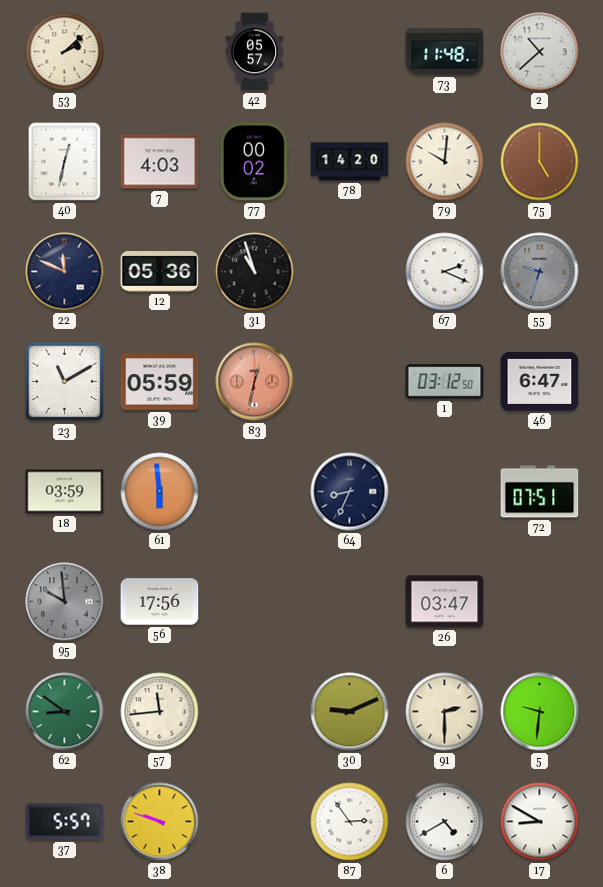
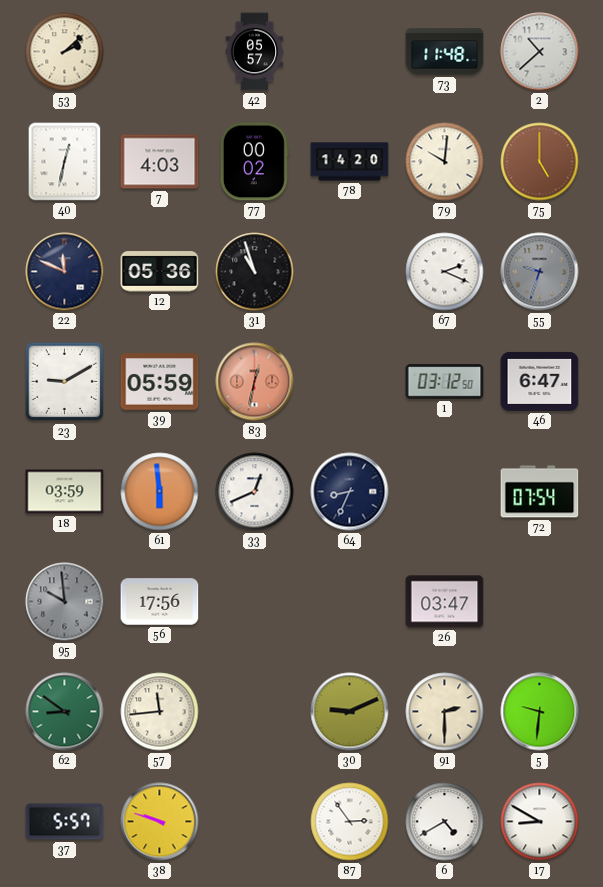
23: 11:10 -> 9:10 (65, 382)
33: none -> 12:41 (255, 492)
72: 07:51 -> 07:54 (540, 492)
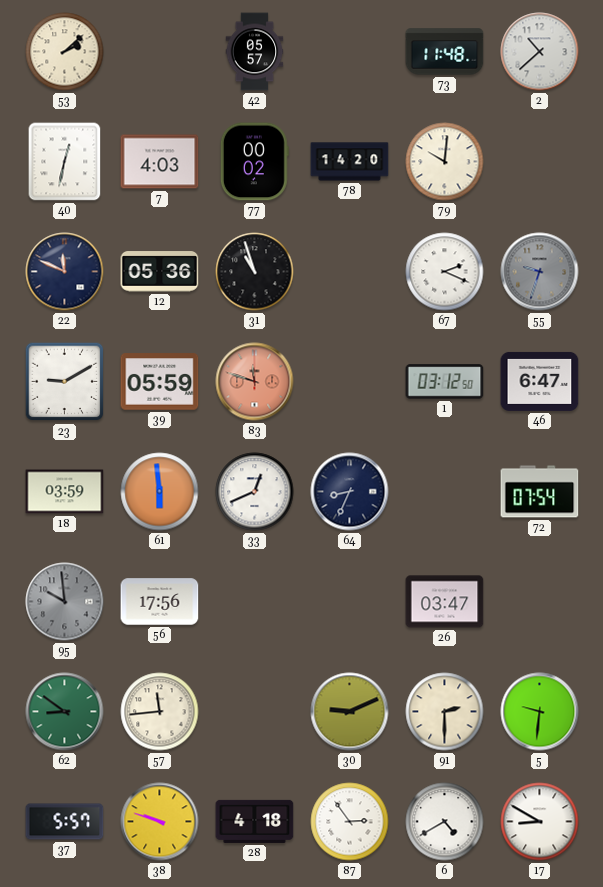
75: 5:00 -> none (540, 162)
83: 12:32 -> 11:48 (255, 382)
28: none -> 4:18 (255, 821)
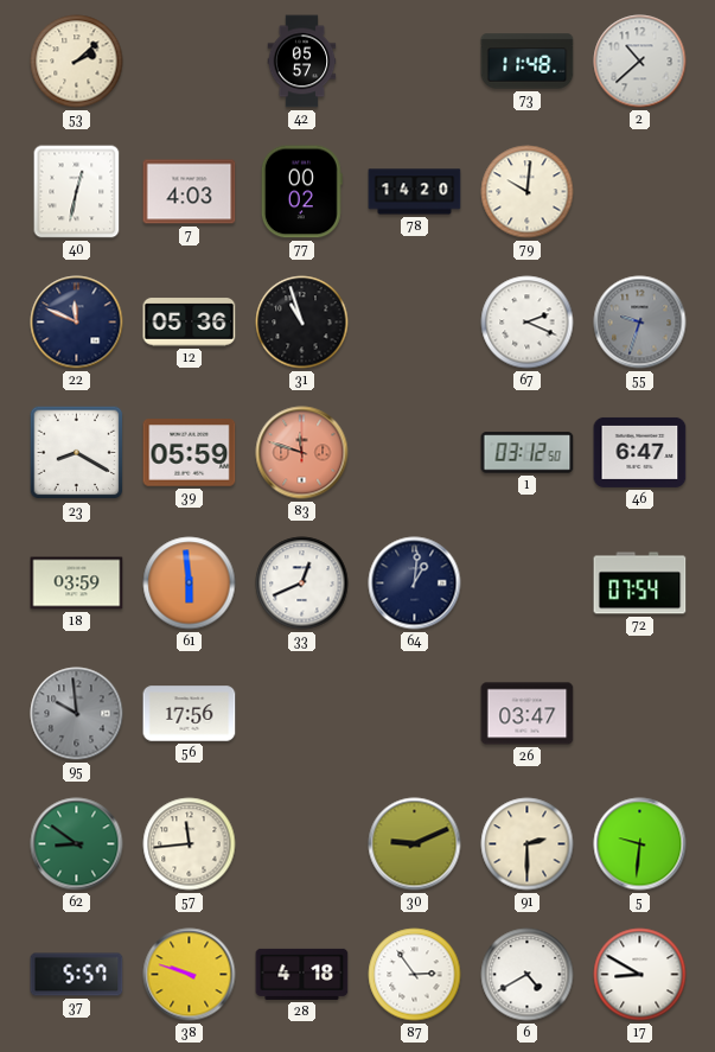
23: 9:10 -> 8:20 (77, 453)
64: 8:34 -> 1:01 (415, 584)
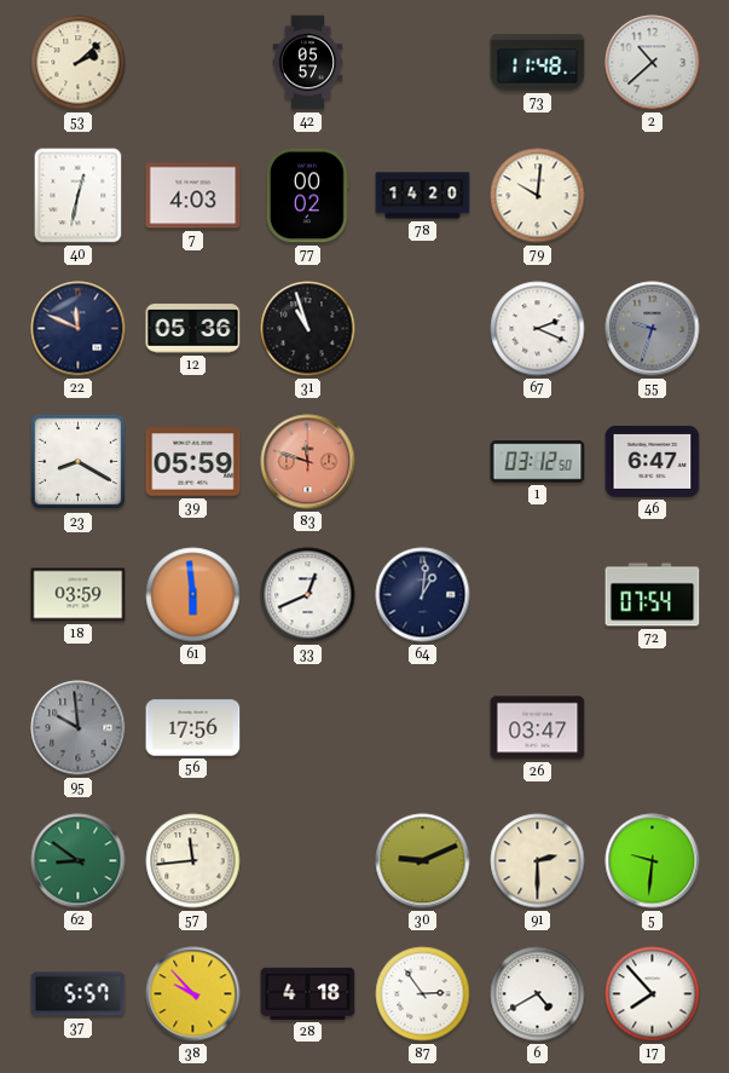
38: 9:48 -> 9:53 (193, 994)
17: 8:50 -> 7:53 (653, 994)
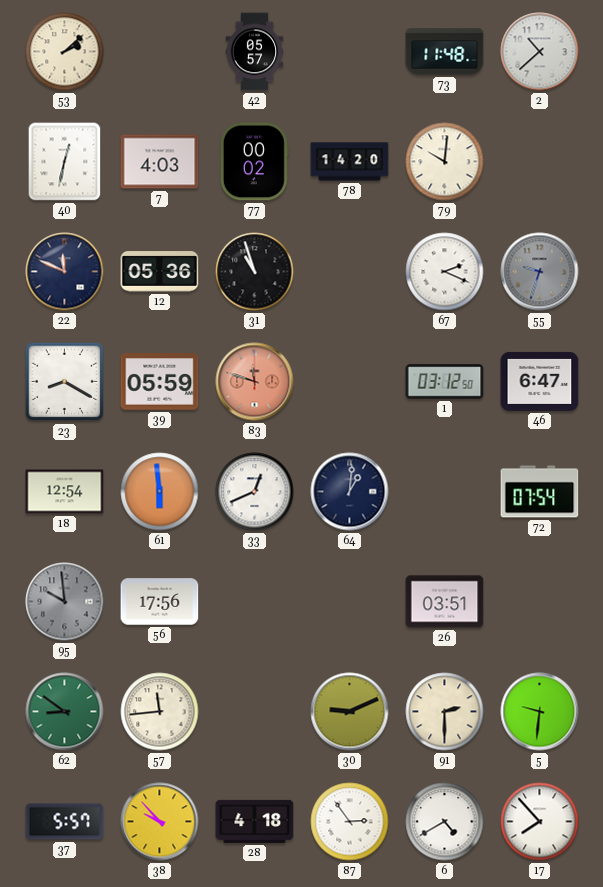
18: 03:59 -> 12:54 (65, 492)
26: 03:47 -> 03:51 (445, 602)
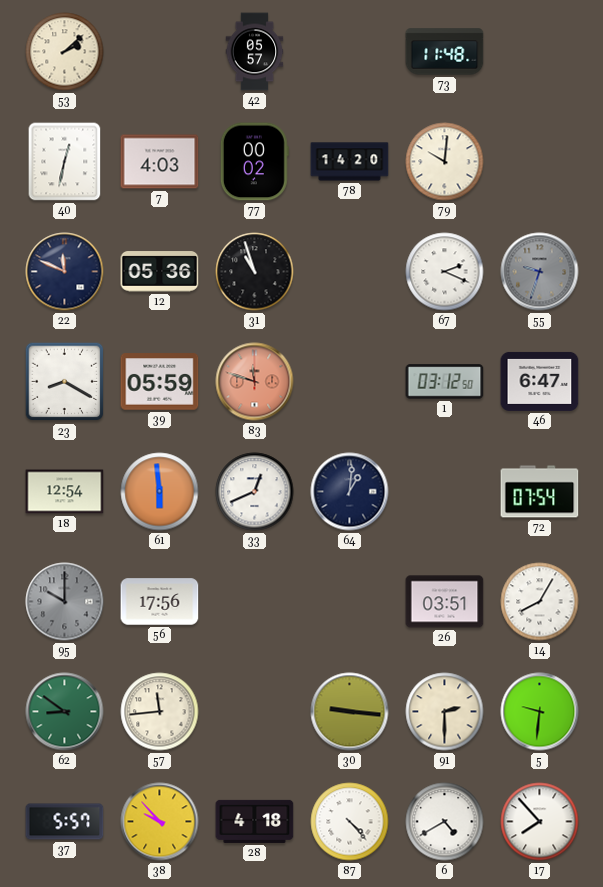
2: 10:38 -> none (540, 52)
95: 9:59 -> 10:00 (65, 602)
14: none -> 8:05 (540, 602)
30: 9:11 -> 9:16 (350, 712)
87: 2:54 -> 4:23 (350, 822)
